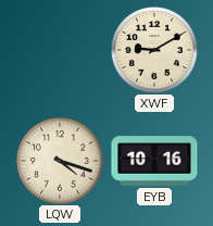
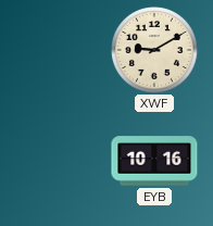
LQW: 4:18 -> none (61, 162)
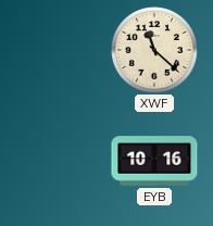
XWF: 9:10 -> 11:22 (155, 51)
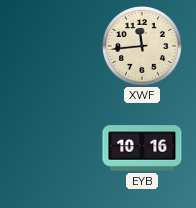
XWF: 11:22 -> 11:44 (143, 47)
